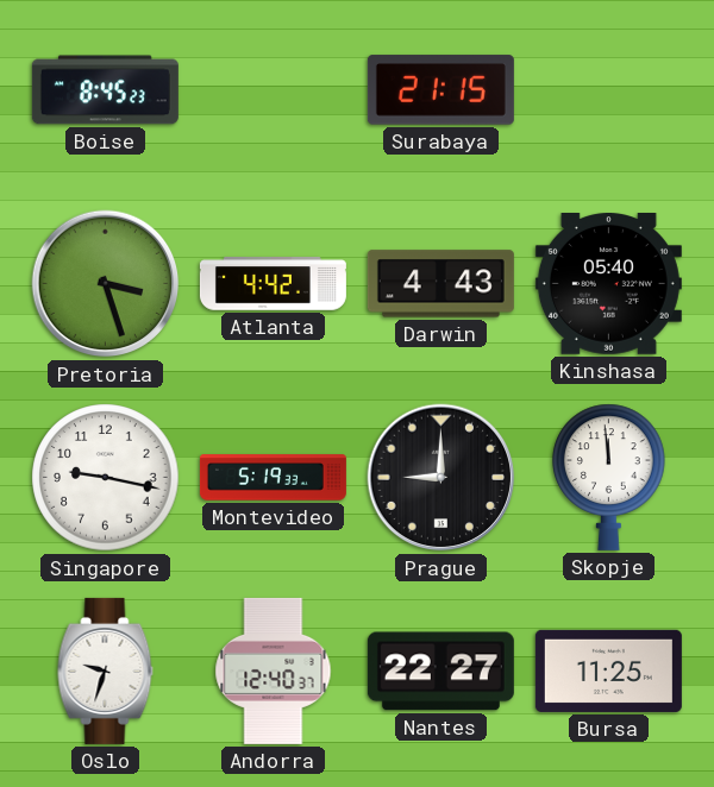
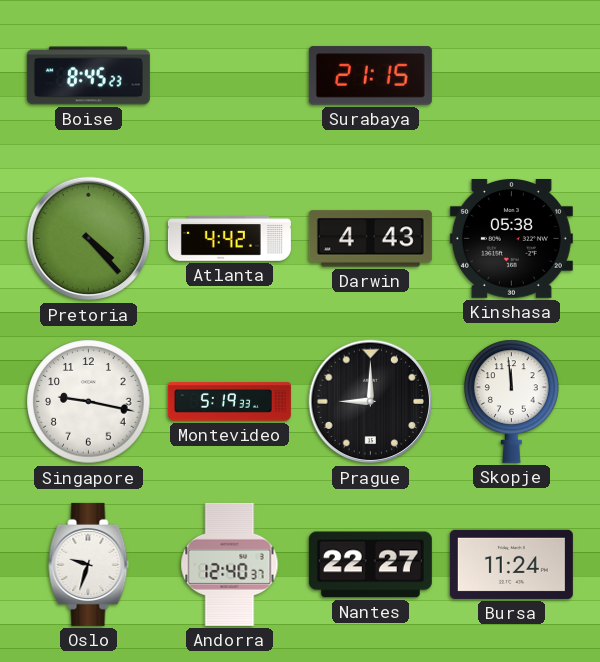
Pretoria: 3:27 -> 4:23 (89, 239)
Kinshasa: 05:40 -> 05:38 (511, 239)
Bursa: 11:25 -> 11:24 (511, 564)
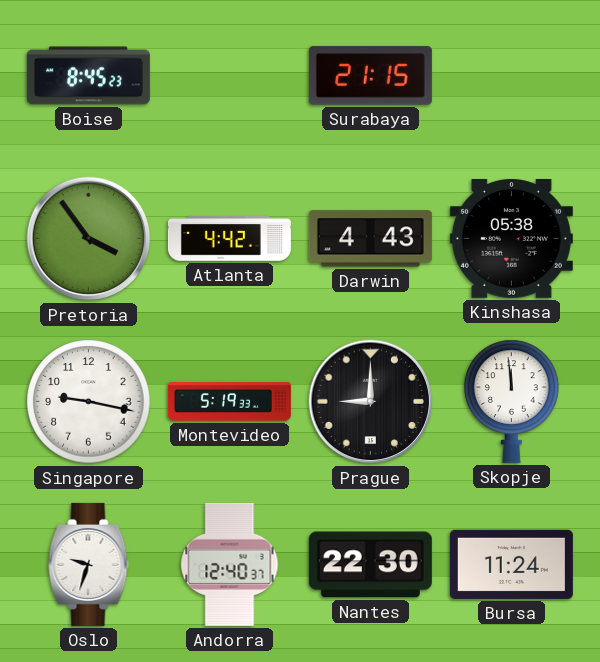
Pretoria: 4:23 -> 3:54 (89, 239)
Nantes: 22:27 -> 22:30 (370, 565)
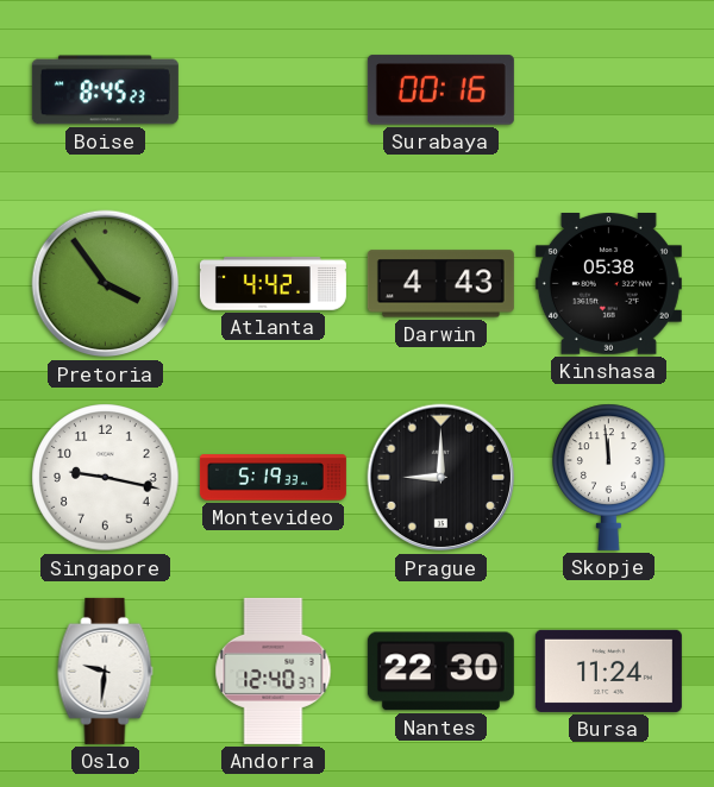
Surabaya: 21:15 -> 00:16 (440, 90)
Oslo: 9:33 -> 9:31 (106, 670)
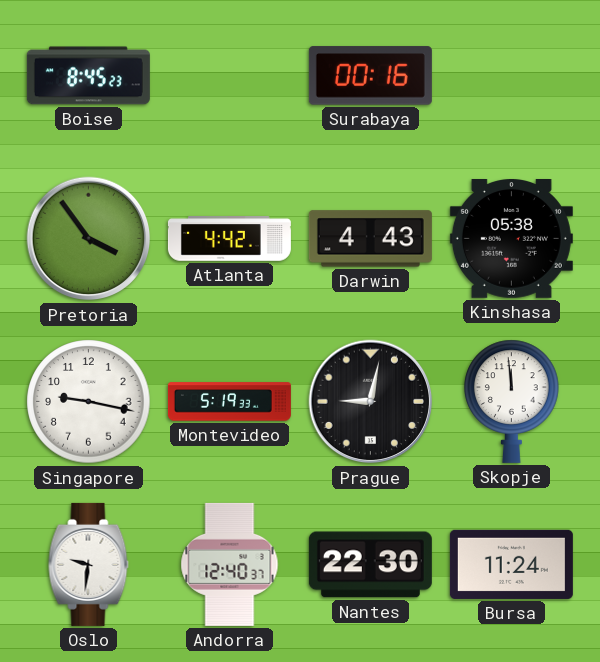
Prague: 9:00 -> 9:02 (371, 402)
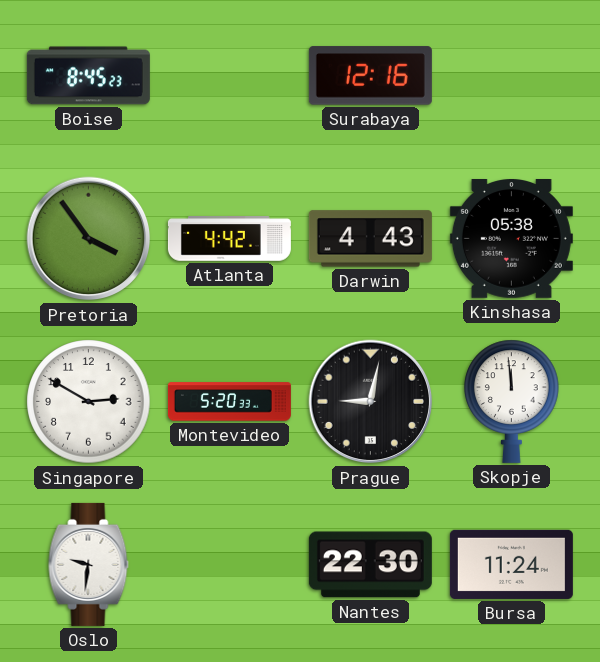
Surabaya: 00:16 -> 12:16 (370, 76)
Singapore: 9:17 -> 2:50 (89, 402)
Montevideo: 5:19 -> 5:20 (229, 402)
Andorra: 12:40 -> none (230, 564)
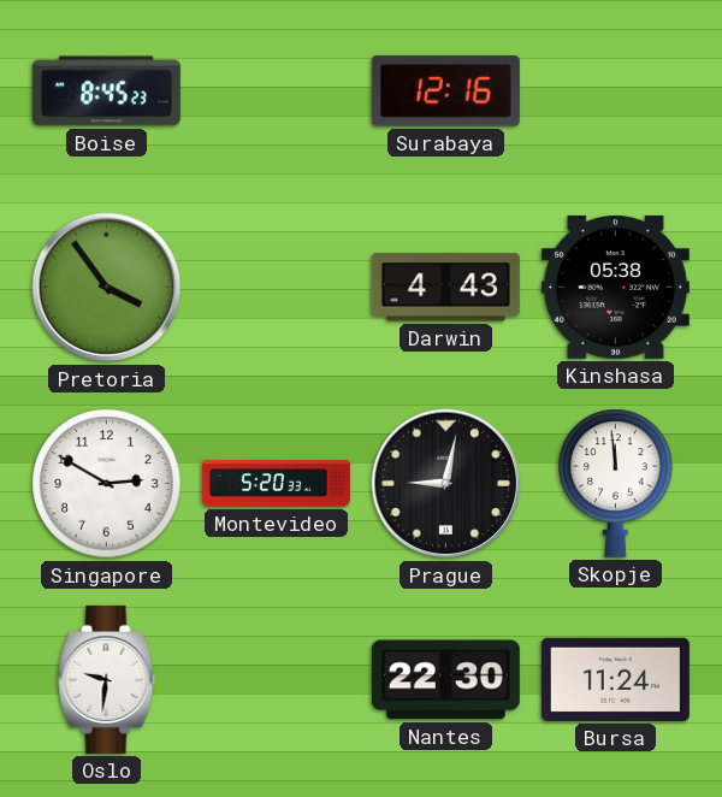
Atlanta: 4:42 -> none (229, 239)
